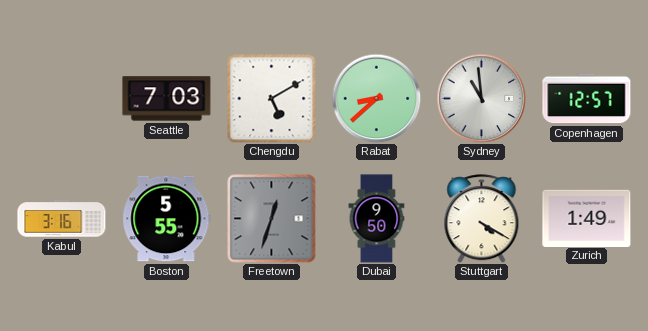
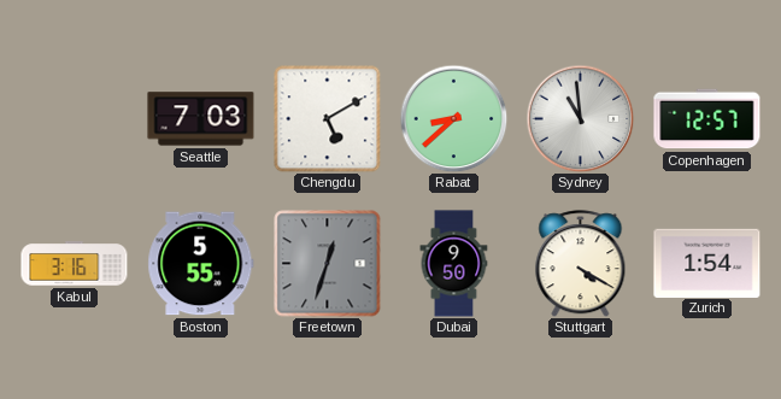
Zurich: 1:49 -> 1:54 (707, 263)
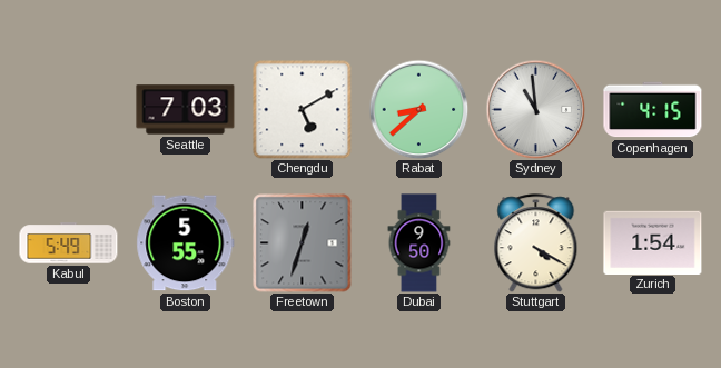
Copenhagen: 12:57 -> 4:15 (653, 110)
Kabul: 3:16 -> 5:49 (69, 243)
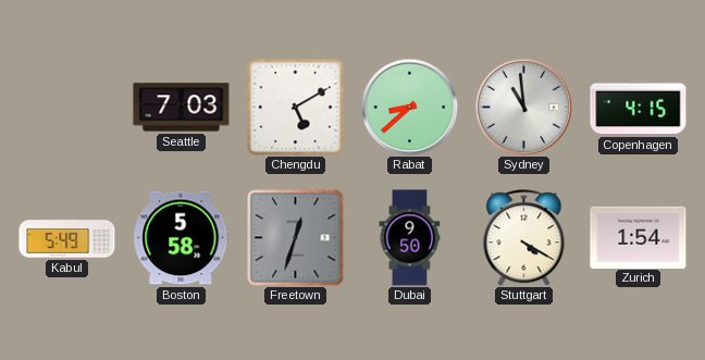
Boston: 5:55 -> 5:58 (182, 238)
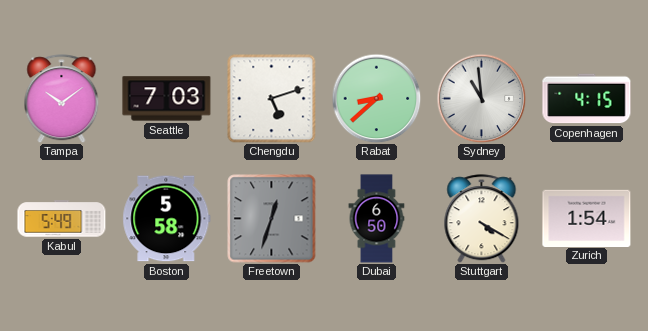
Tampa: none -> 10:09 (62, 99)
Chengdu: 5:10 -> 5:12 (271, 98)
Dubai: 9:50 -> 6:50 (377, 219)
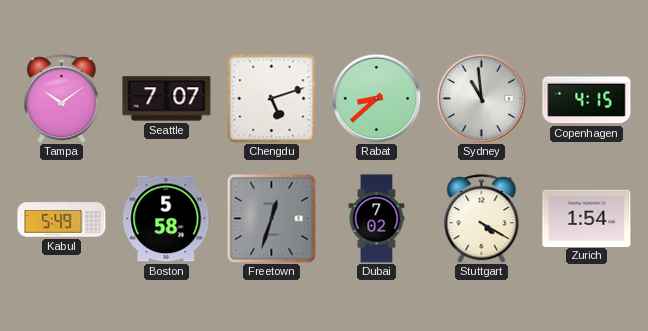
Seattle: 7:03 -> 7:07 (167, 99)
Dubai: 6:50 -> 7:02 (377, 219)
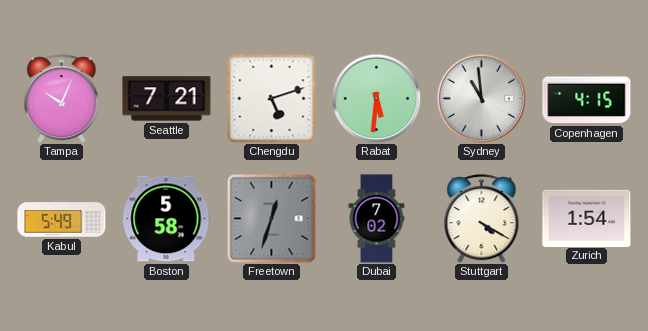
Tampa: 10:09 -> 10:04 (62, 99)
Seattle: 7:07 -> 7:21 (167, 99)
Rabat: 8:38 -> 5:31 (376, 98)
